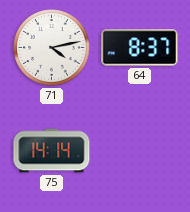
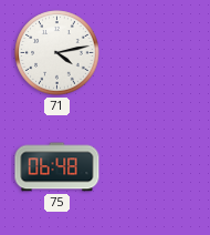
64: 8:37 -> none (140, 48)
75: 14:14 -> 06:48 (57, 167)
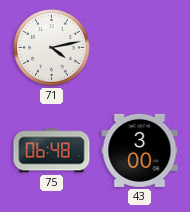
43: none -> 3:00 (140, 150)
